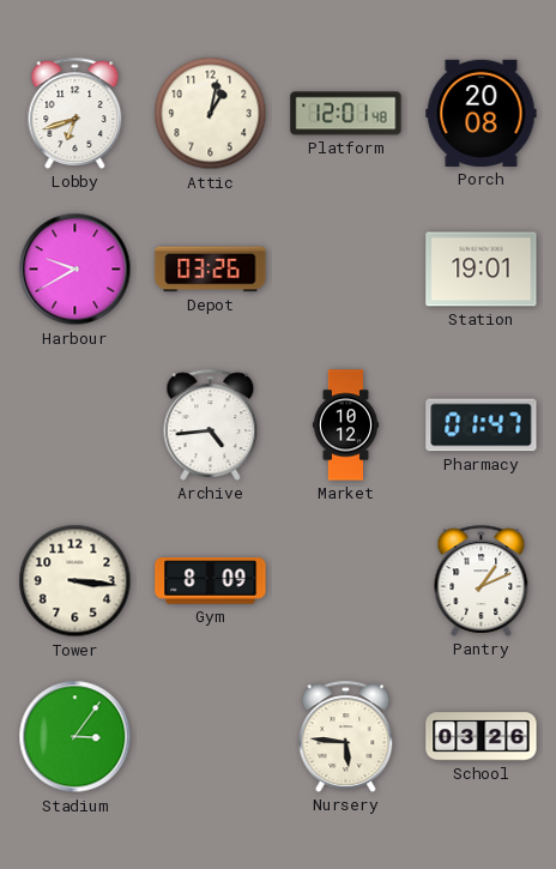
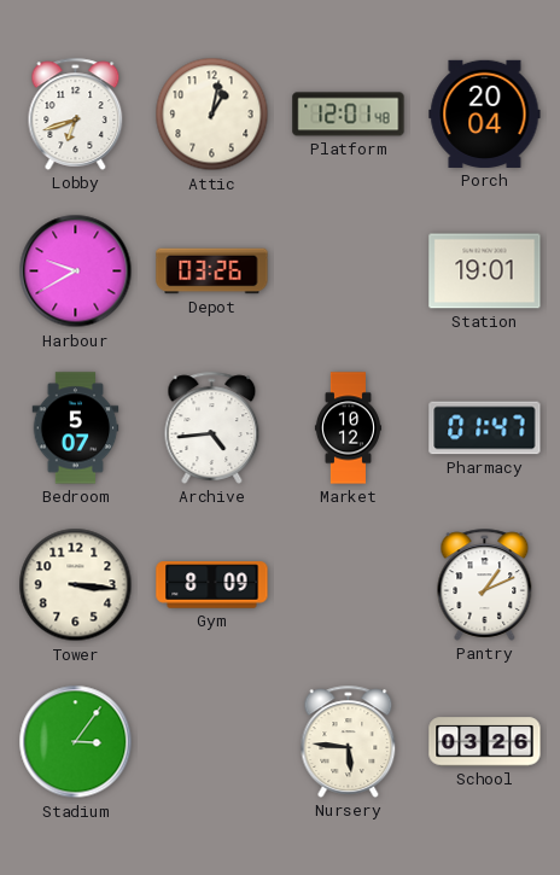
Porch: 20:08 -> 20:04 (485, 113)
Bedroom: none -> 5:07 (76, 428)
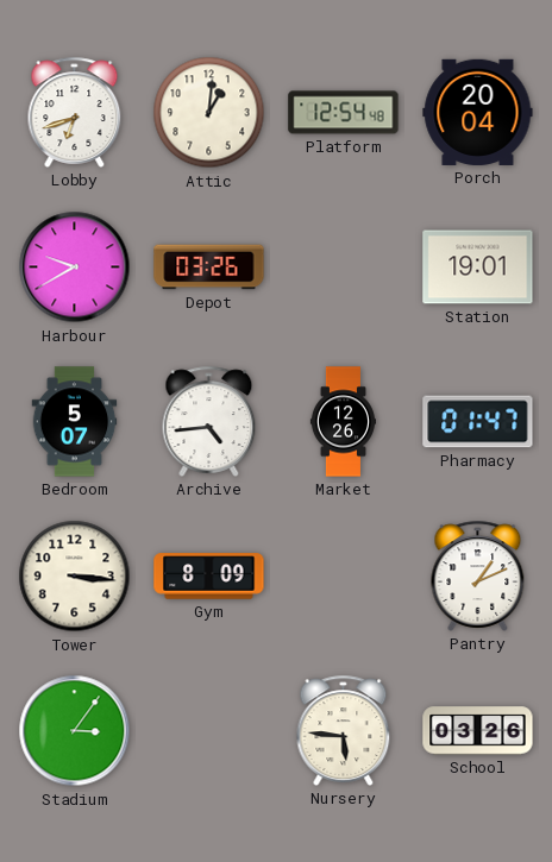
Attic: 1:02 -> 1:01 (209, 113)
Platform: 12:01 -> 12:54 (344, 113)
Market: 10:12 -> 12:26 (343, 422)
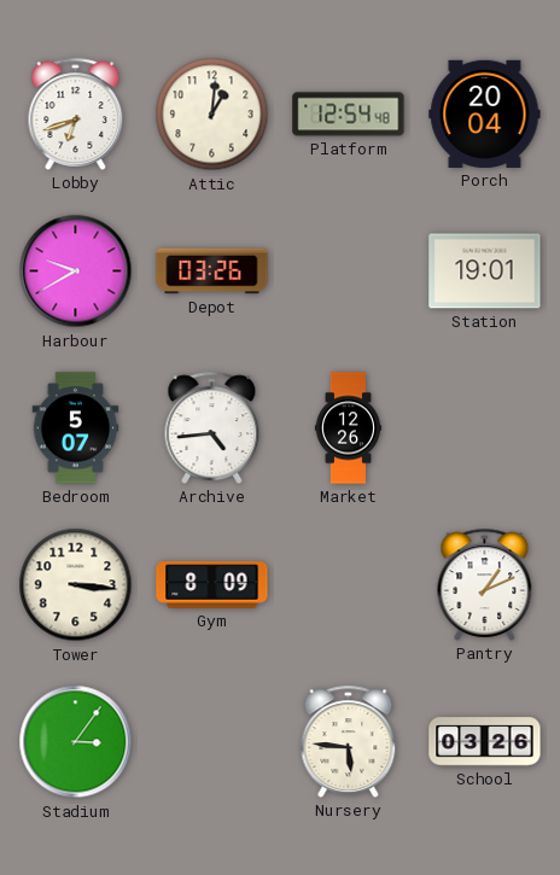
Pharmacy: 01:47 -> none (478, 422)
